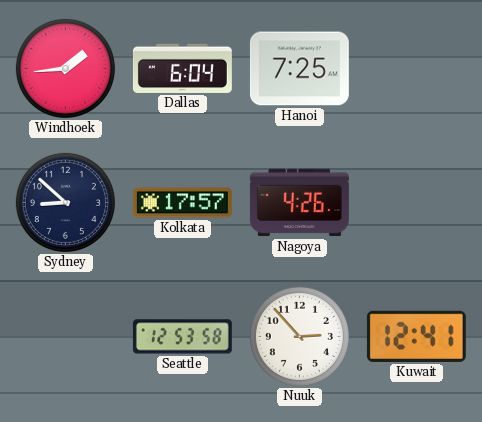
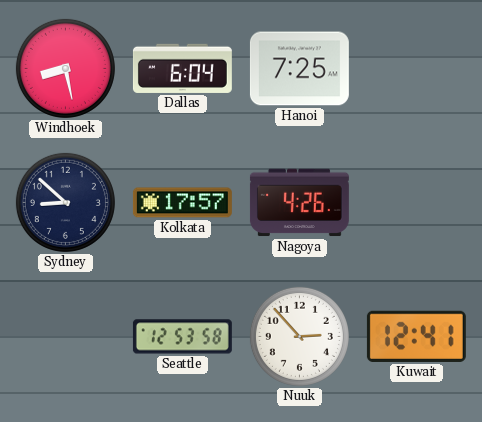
Windhoek: 1:44 -> 8:28 (65, 68)
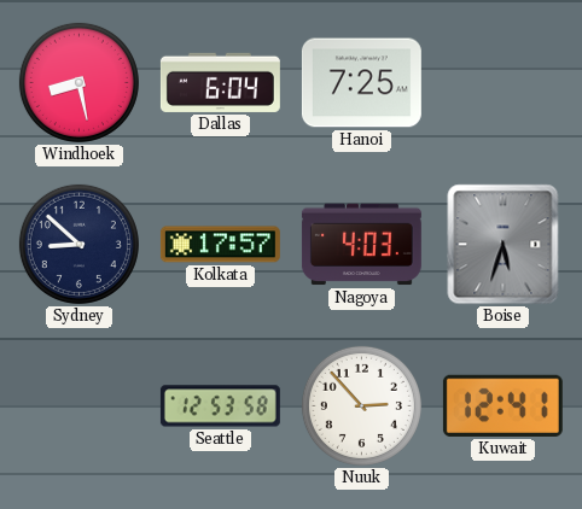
Nagoya: 4:26 -> 4:03 (361, 245)
Boise: none -> 5:33 (504, 245)
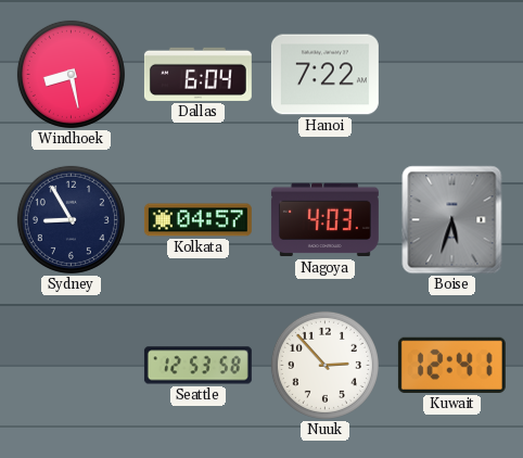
Hanoi: 7:25 -> 7:22 (324, 75)
Sydney: 8:52 -> 8:55 (71, 219)
Kolkata: 17:57 -> 04:57 (197, 220)
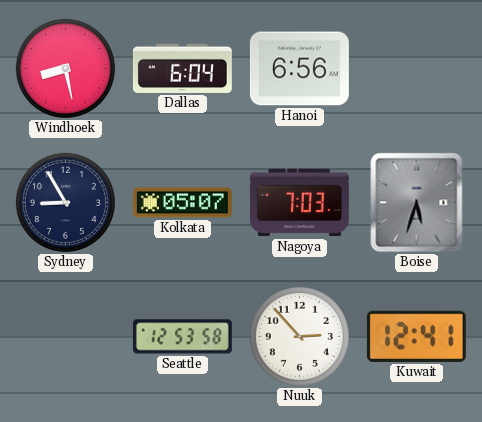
Hanoi: 7:22 -> 6:56 (299, 69)
Kolkata: 04:57 -> 05:07 (182, 203)
Nagoya: 4:03 -> 7:03 (299, 203)
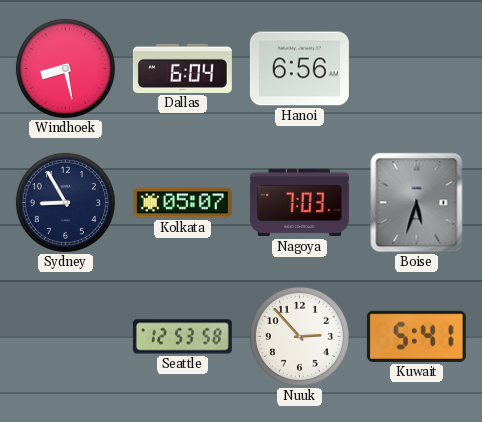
Kuwait: 12:41 -> 5:41 (416, 336)
